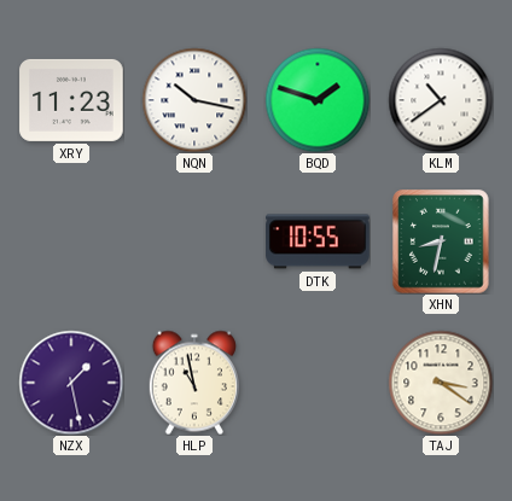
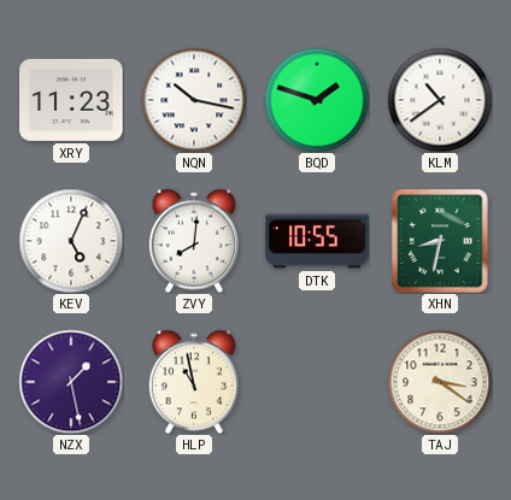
KEV: none -> 5:04 (71, 241)
ZVY: none -> 8:01 (194, 241)
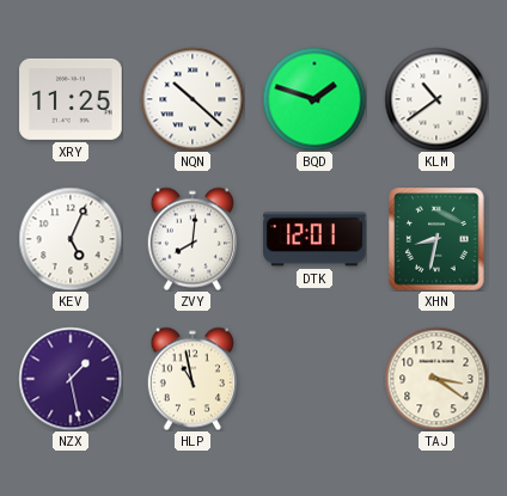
XRY: 11:23 -> 11:25 (71, 99)
NQN: 10:17 -> 10:22 (193, 99)
DTK: 10:55 -> 12:01 (314, 239)
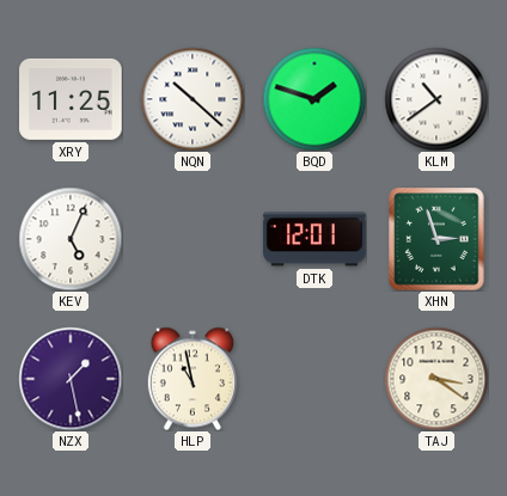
ZVY: 8:01 -> none (193, 239)
XHN: 8:32 -> 2:57 (436, 239)
